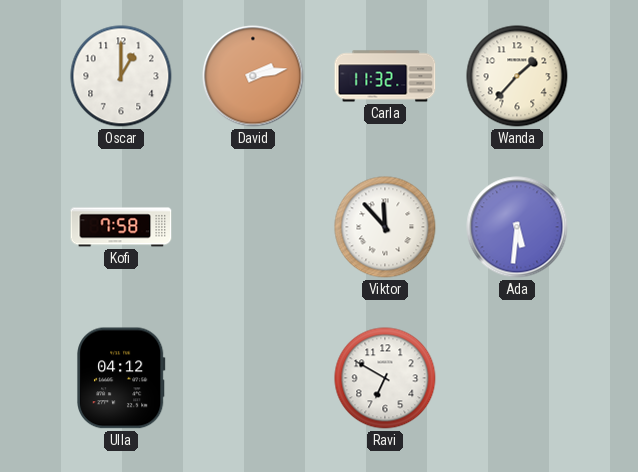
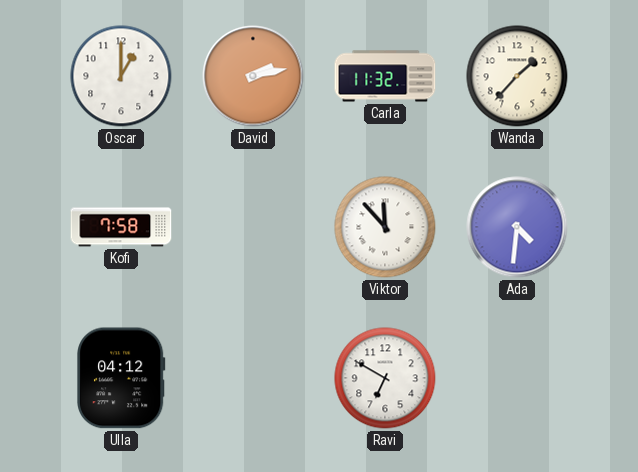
Ada: 5:31 -> 4:31 (517, 227)
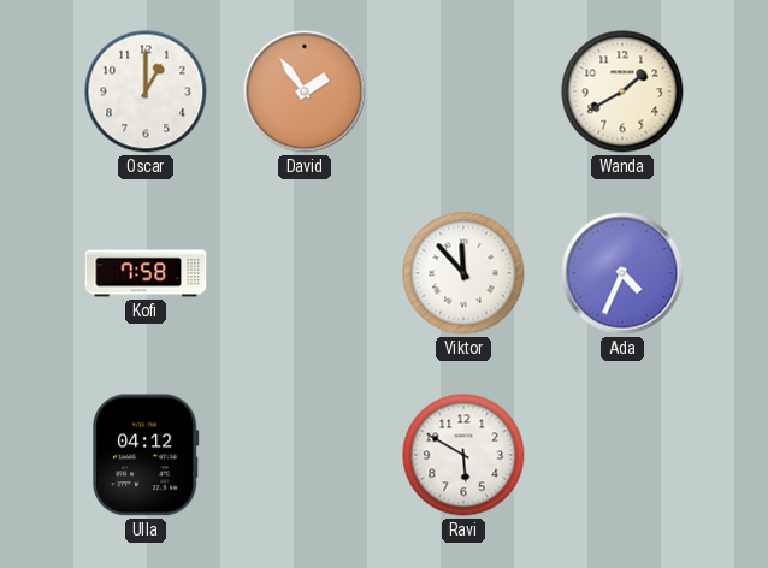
David: 2:13 -> 1:54 (305, 91)
Carla: 11:32 -> none (385, 76)
Wanda: 1:37 -> 1:40 (622, 91)
Ada: 4:31 -> 4:34 (622, 273)
Ravi: 6:50 -> 5:50 (463, 455)
